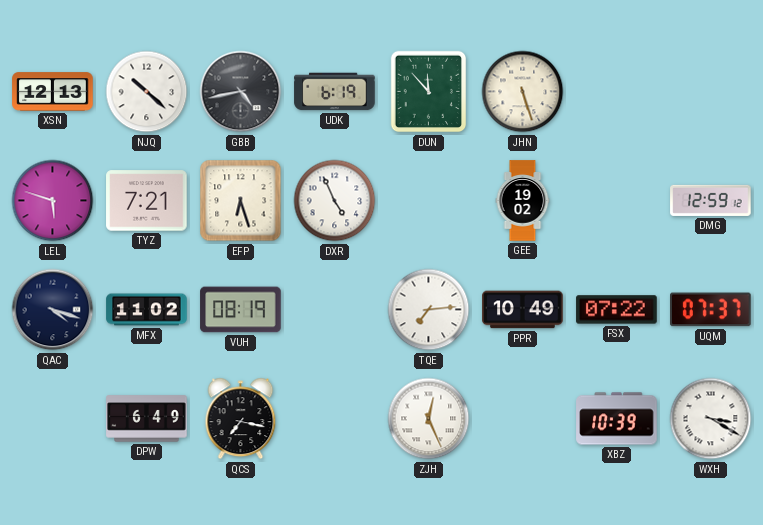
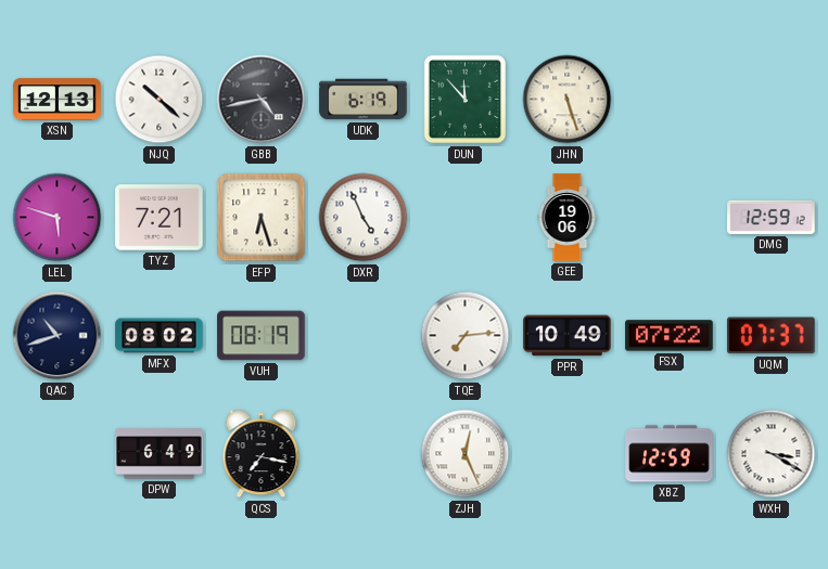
GEE: 19:02 -> 19:06 (568, 218)
QAC: 4:18 -> 10:42 (58, 336)
MFX: 11:02 -> 08:02 (160, 336)
XBZ: 10:39 -> 12:59 (670, 454)
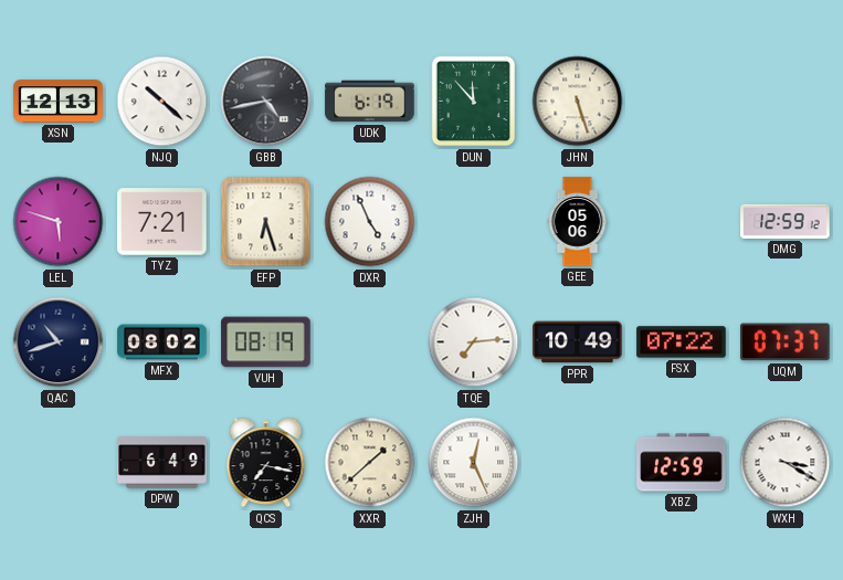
GEE: 19:06 -> 05:06 (578, 222)
XXR: none -> 1:38 (370, 463)
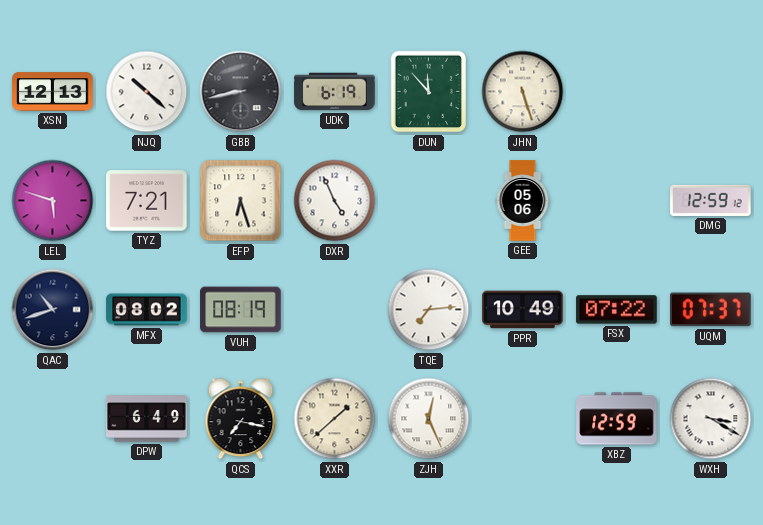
GBB: 4:43 -> 8:43 (241, 92)
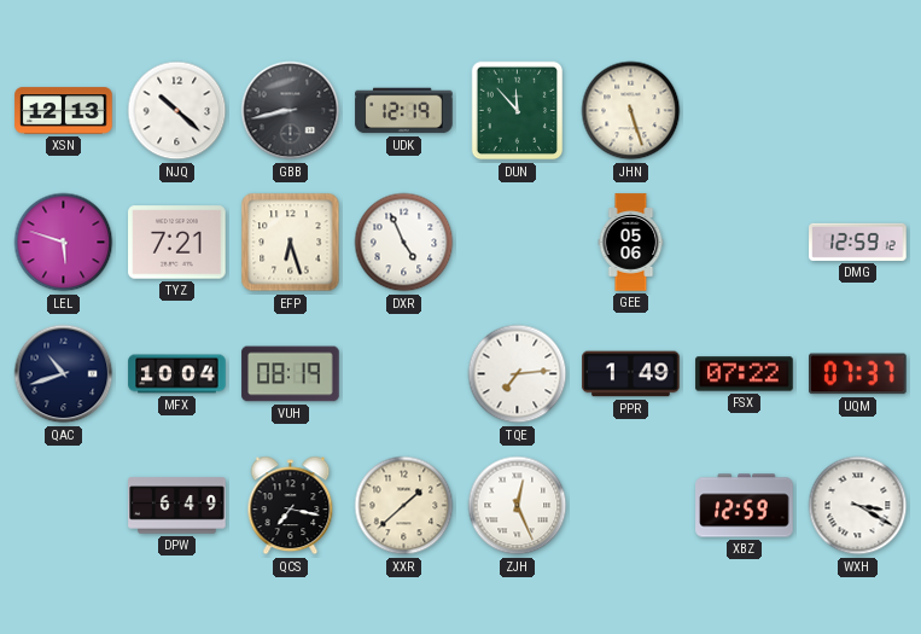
UDK: 6:19 -> 12:19 (404, 111)
MFX: 08:02 -> 10:04 (177, 374)
PPR: 10:49 -> 1:49 (631, 374)
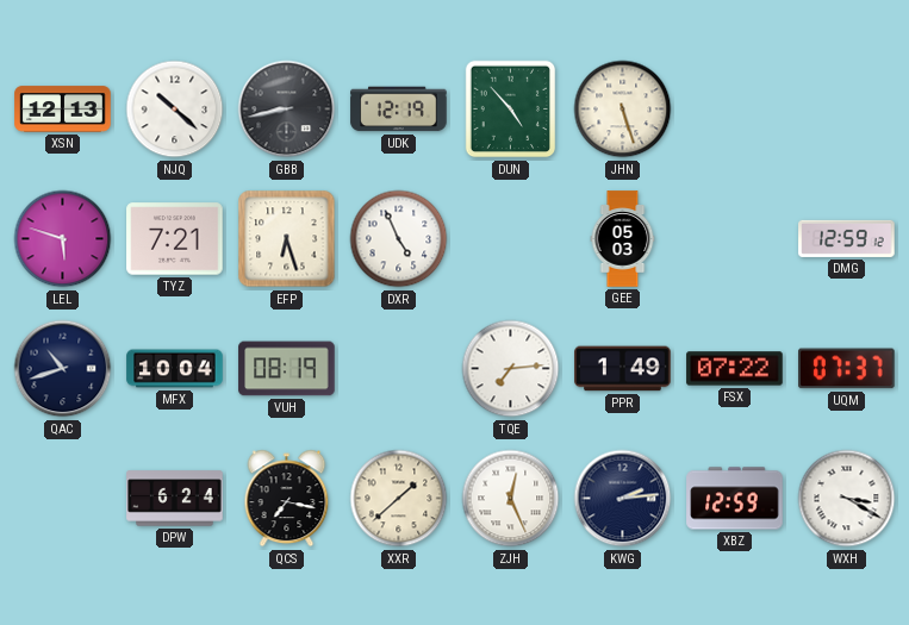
DUN: 11:53 -> 4:53 (511, 110)
GEE: 05:06 -> 05:03 (623, 239)
DPW: 6:49 -> 6:24 (175, 499)
KWG: none -> 2:14 (623, 499)
